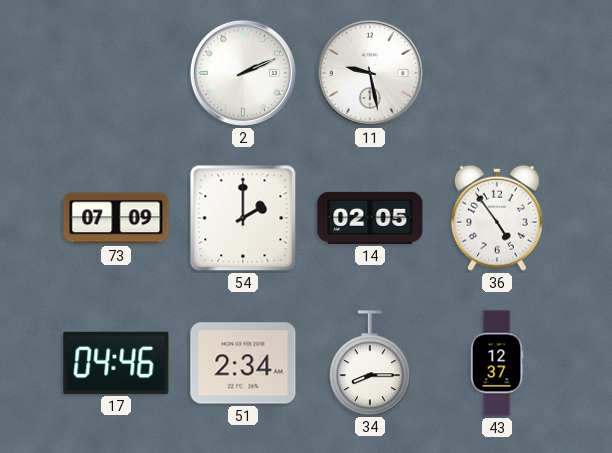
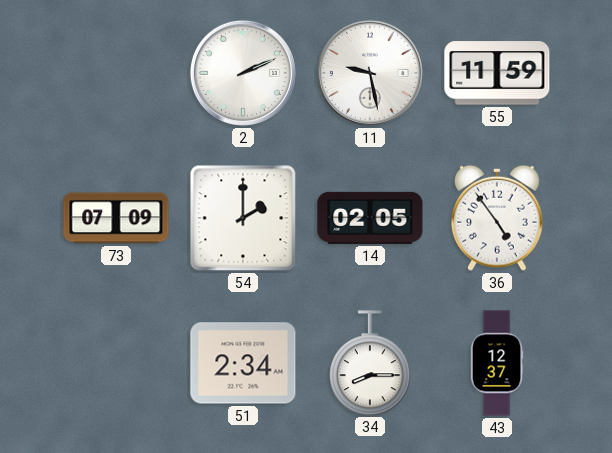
55: none -> 11:59 (497, 73)
17: 04:46 -> none (116, 363)
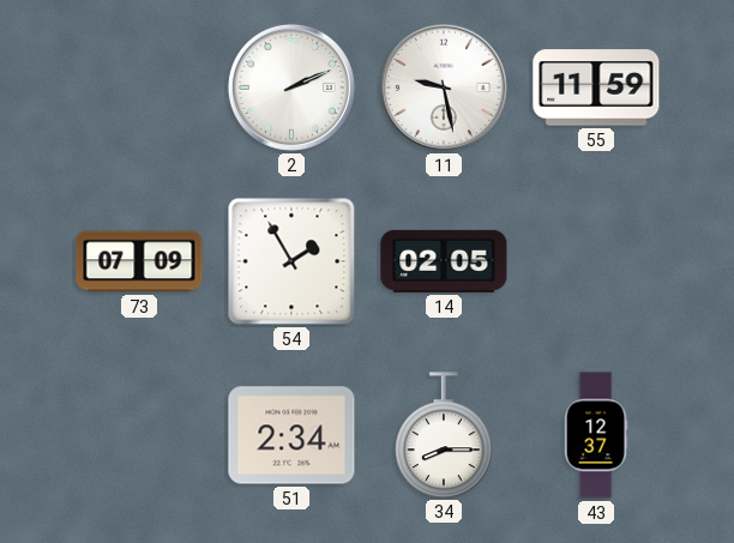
54: 2:00 -> 1:55 (291, 261)
36: 4:54 -> none (497, 218)
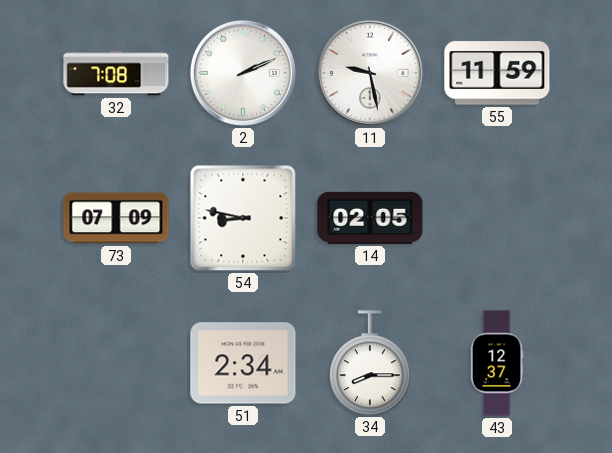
32: none -> 7:08 (116, 73)
54: 1:55 -> 8:47 (243, 218)
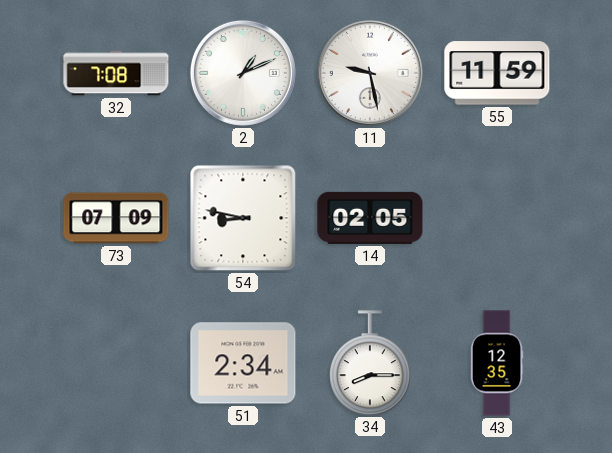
2: 2:11 -> 1:11 (243, 73)
43: 12:37 -> 12:35 (497, 363)
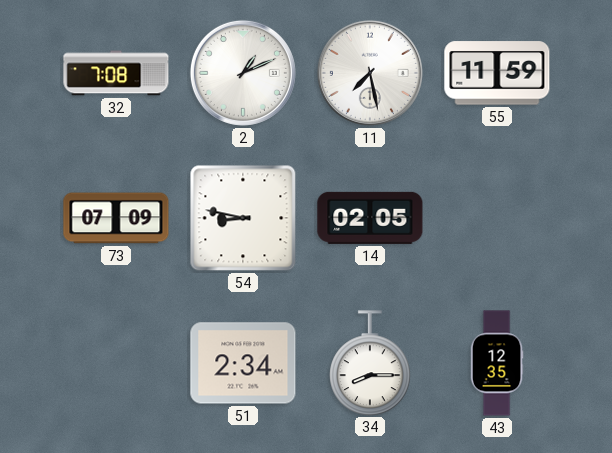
11: 9:28 -> 7:28 (370, 73)
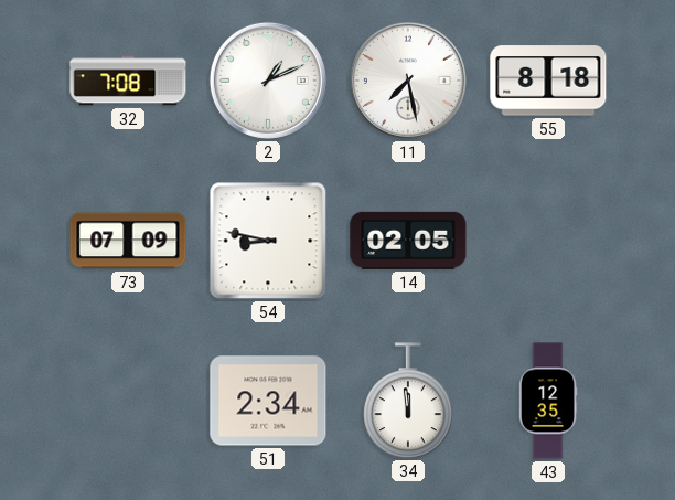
55: 11:59 -> 8:18 (548, 81)
34: 8:15 -> 11:59 (408, 401)
